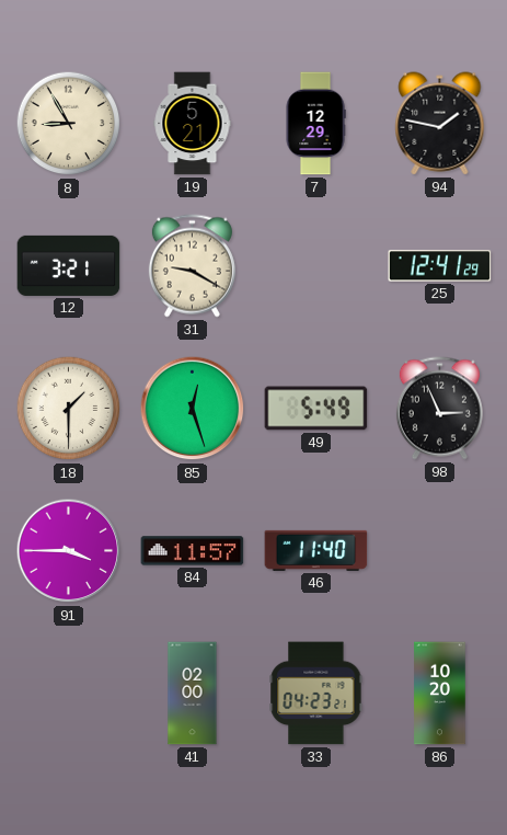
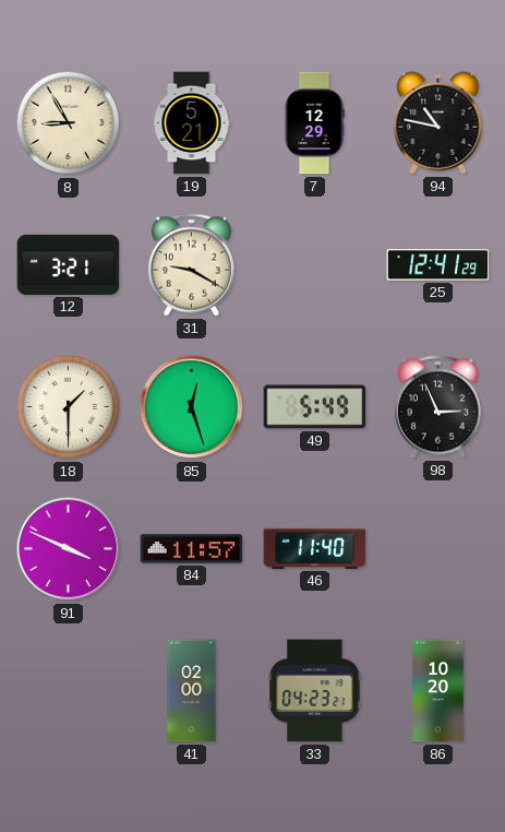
94: 1:47 -> 10:47 (438, 123)
91: 3:45 -> 3:49 (69, 549)
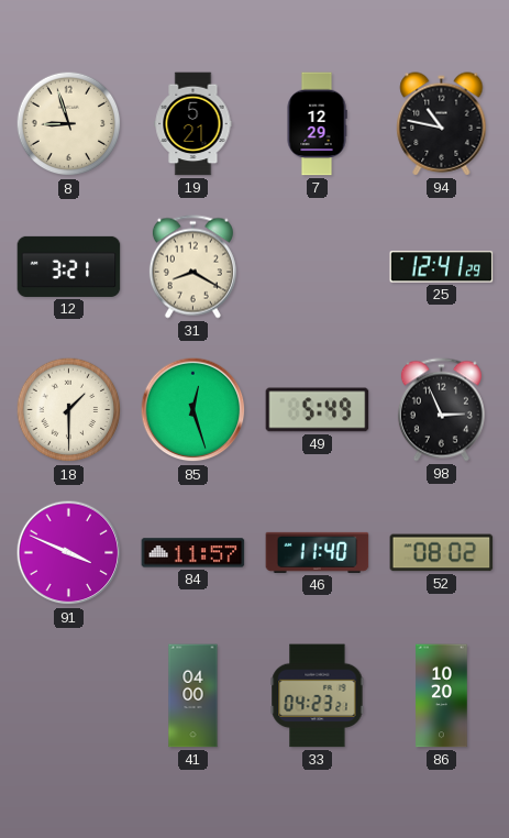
8: 8:55 -> 8:57 (69, 124)
31: 9:20 -> 8:20 (192, 267)
52: none -> 08:02 (442, 553)
41: 02:00 -> 04:00 (193, 696)
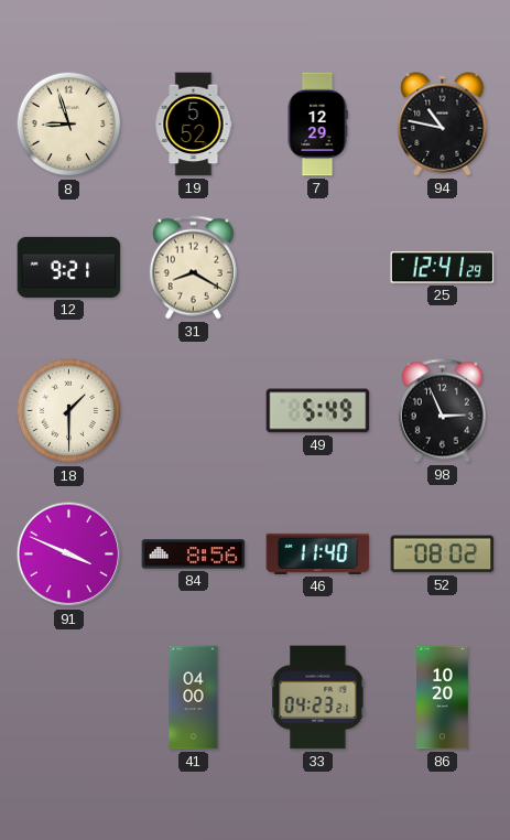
19: 5:21 -> 5:52 (194, 125)
12: 3:21 -> 9:21 (69, 267)
85: 12:27 -> none (193, 410)
84: 11:57 -> 8:56 (194, 554)
